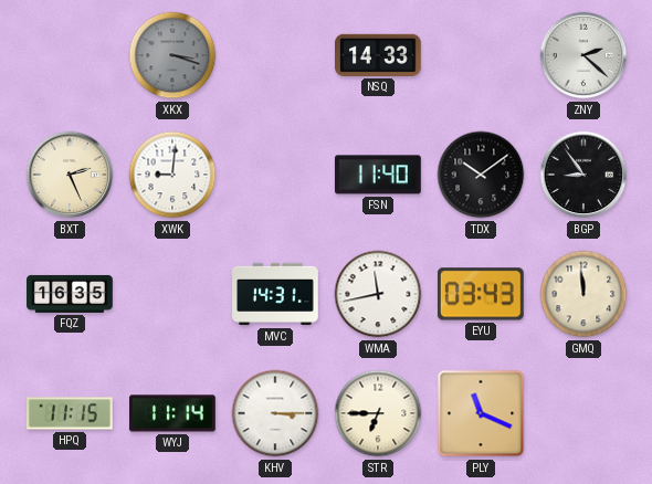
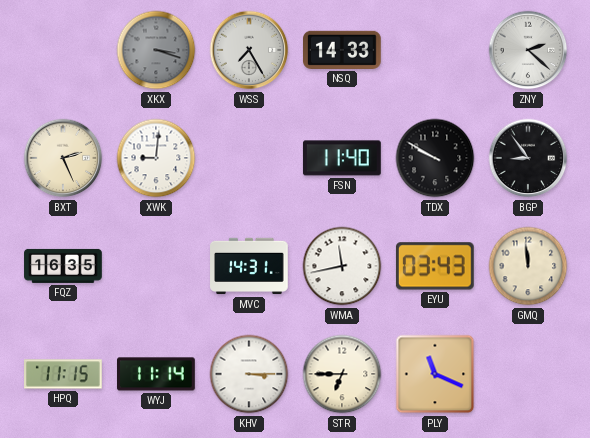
WSS: none -> 7:25 (249, 50)
TDX: 10:09 -> 9:50 (435, 158)
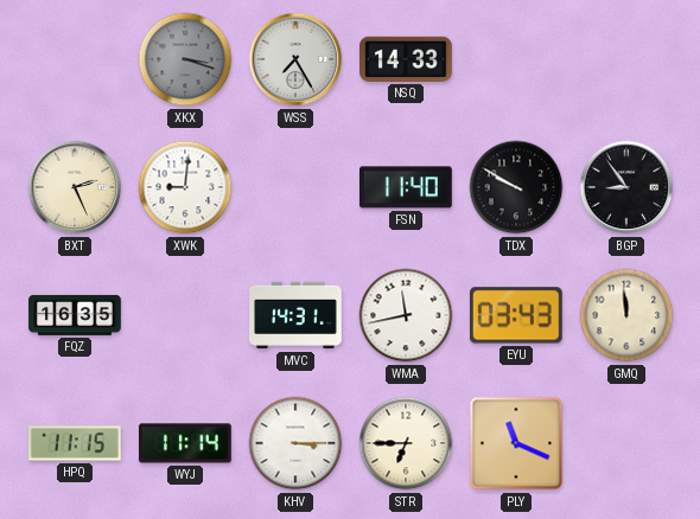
ZNY: 2:22 -> none (528, 50)
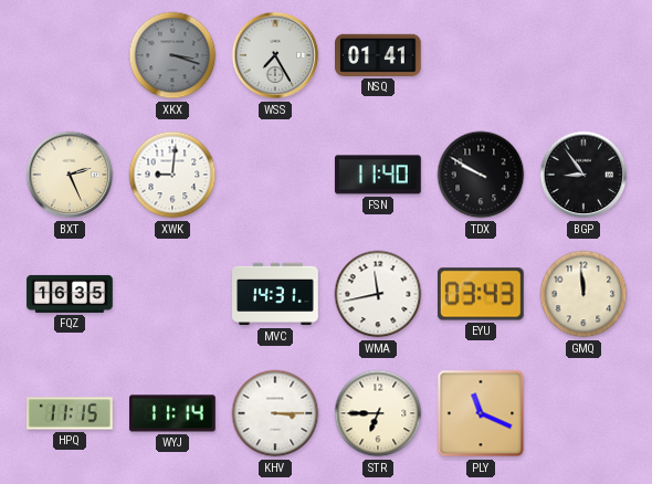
NSQ: 14:33 -> 01:41 (379, 55)
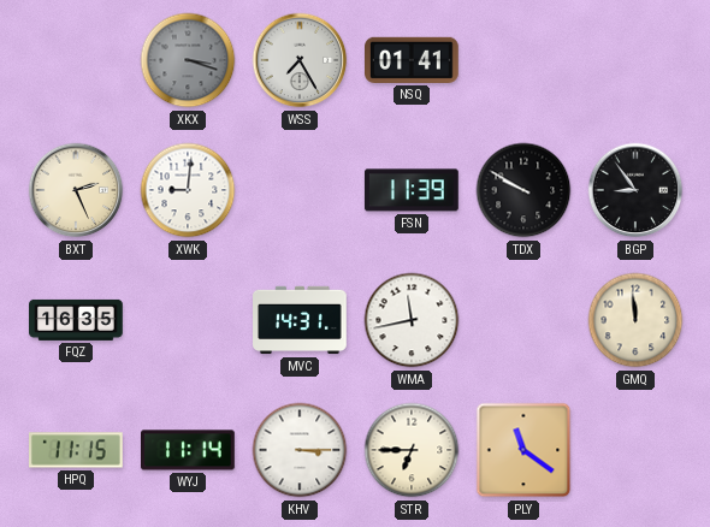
FSN: 11:40 -> 11:39 (412, 190)
EYU: 03:43 -> none (481, 294)
PLY: 11:19 -> 11:21 (523, 450)
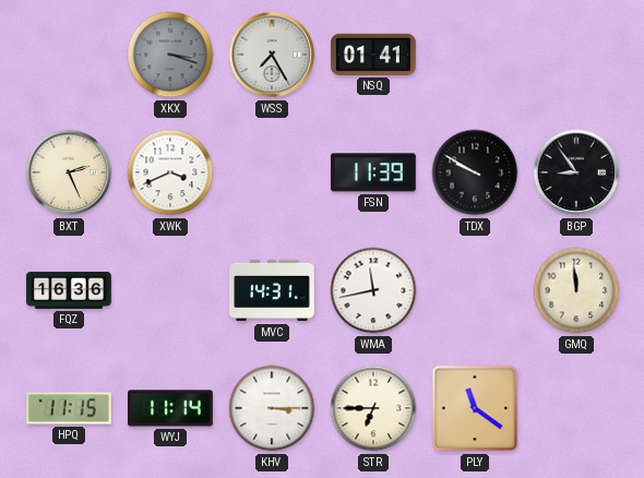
XWK: 9:01 -> 3:41 (170, 172)
FQZ: 16:35 -> 16:36 (69, 290)
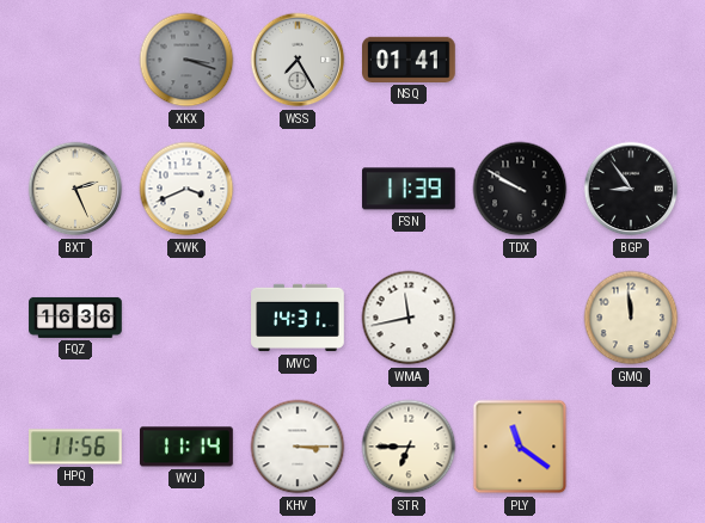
HPQ: 11:15 -> 11:56 (76, 447)
